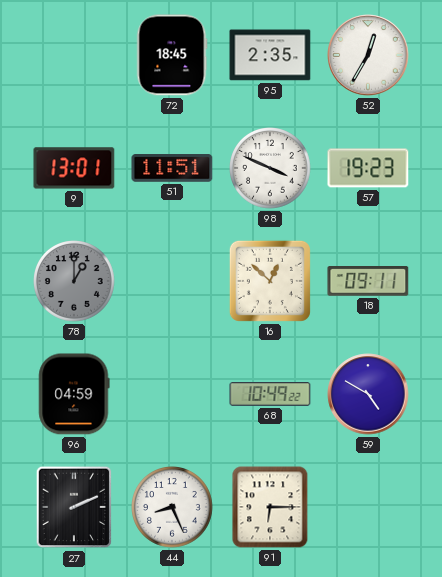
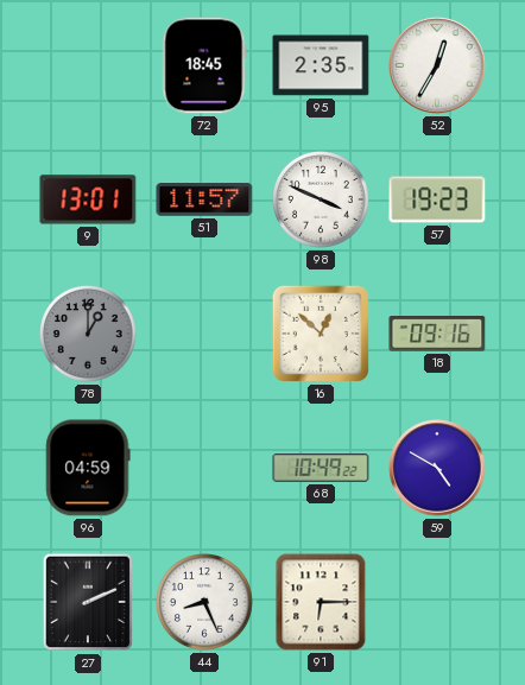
51: 11:51 -> 11:57 (204, 201)
18: 09:11 -> 09:16 (437, 335)
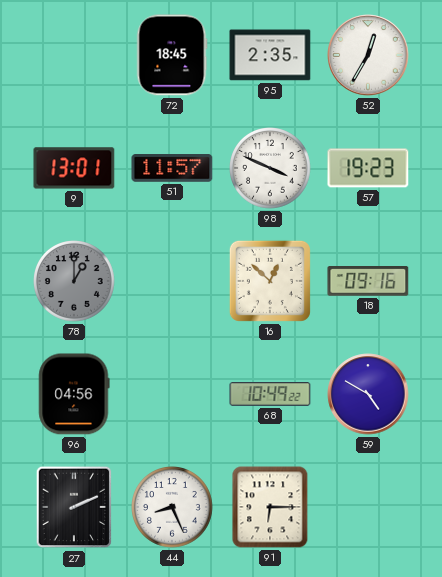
96: 04:59 -> 04:56 (74, 394)
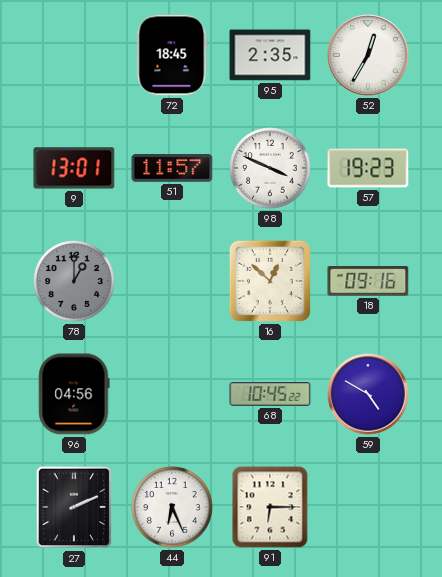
68: 10:49 -> 10:45 (270, 395)
44: 8:26 -> 6:26 (173, 508)
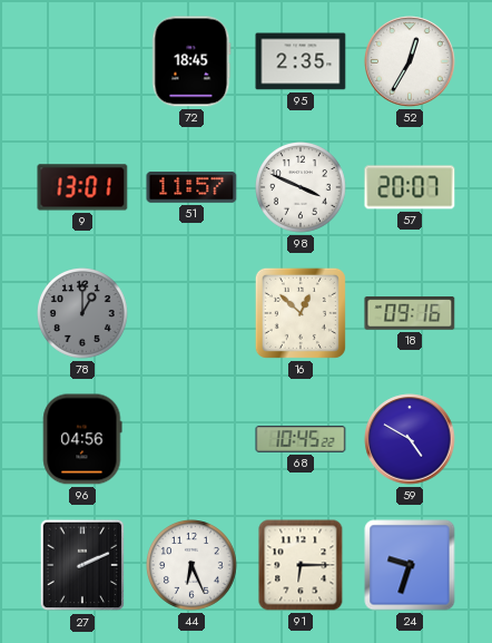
57: 19:23 -> 20:07 (410, 187)
24: none -> 9:33 (410, 565)
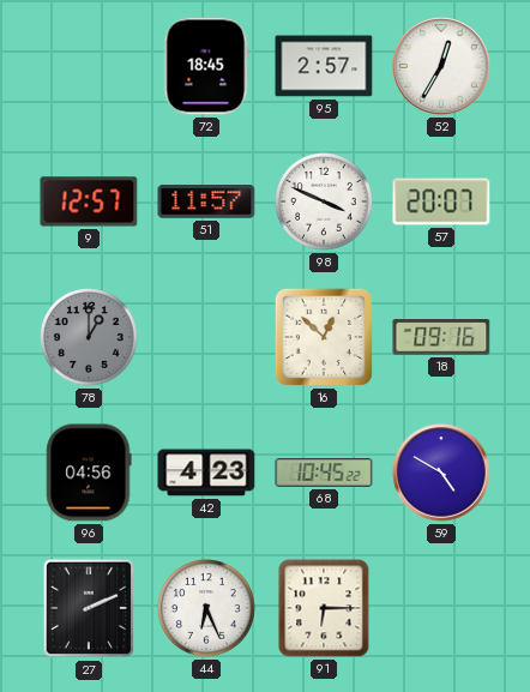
95: 2:35 -> 2:57 (324, 66)
9: 13:01 -> 12:57 (89, 201)
42: none -> 4:23 (206, 473)
24: 9:33 -> none (410, 565)
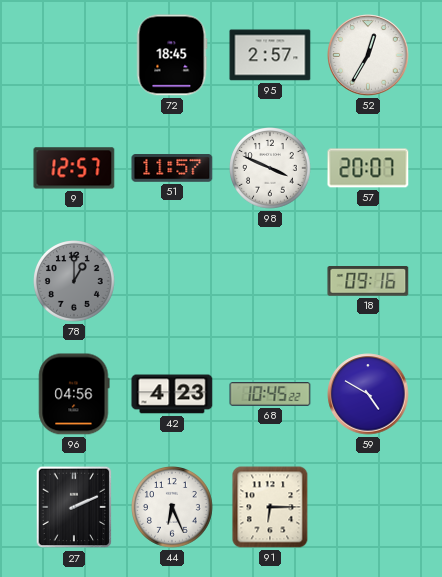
16: 12:52 -> none (324, 337)
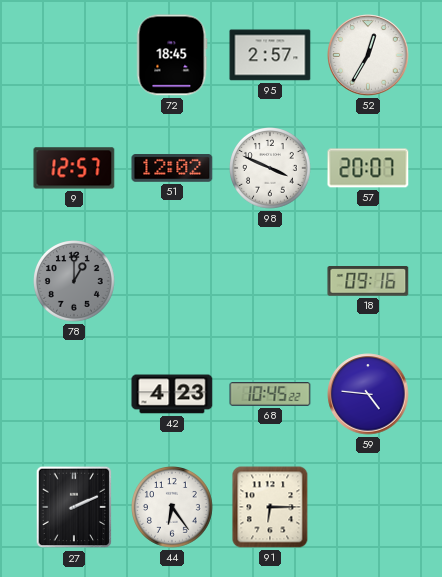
51: 11:57 -> 12:02 (172, 169)
96: 04:56 -> none (74, 394)
59: 4:50 -> 4:46 (368, 394)
44: 6:26 -> 6:24 (173, 508)
